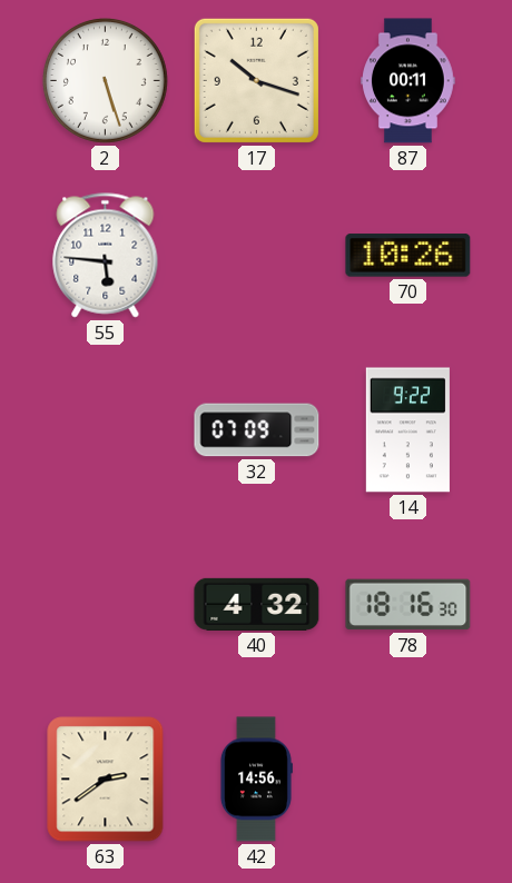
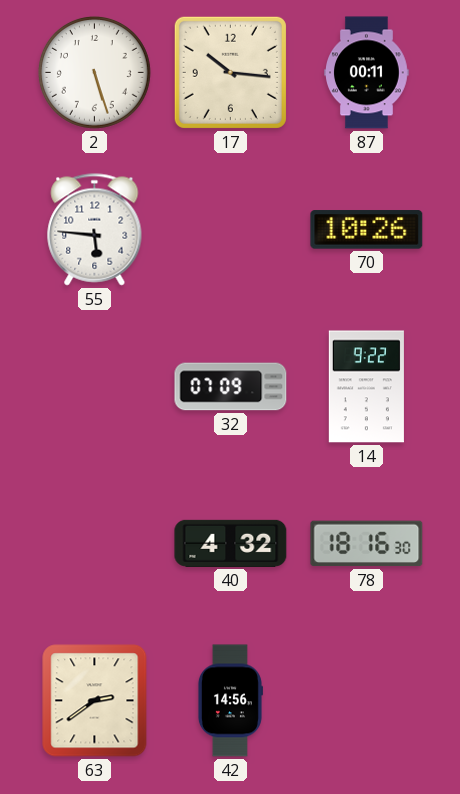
17: 10:18 -> 10:16 (230, 72)
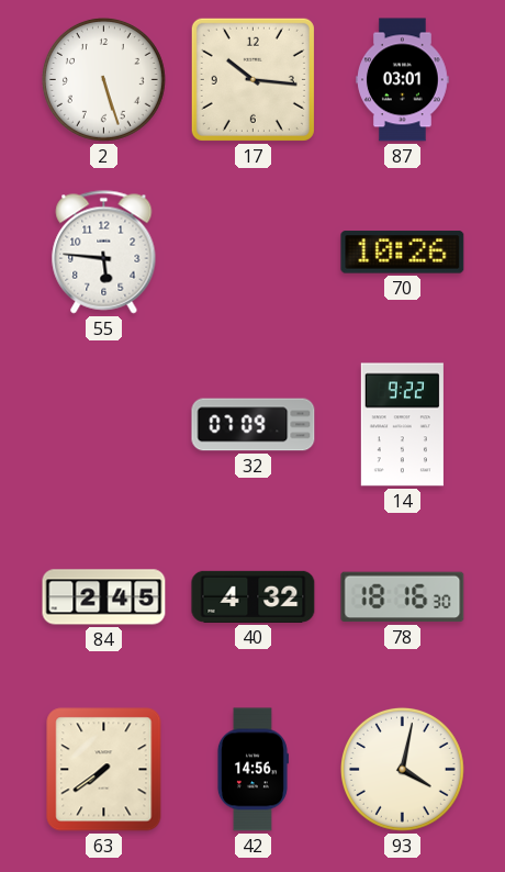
87: 00:11 -> 03:01 (403, 80)
84: none -> 2:45 (104, 597)
63: 2:39 -> 7:39 (104, 770)
93: none -> 4:02 (402, 769)
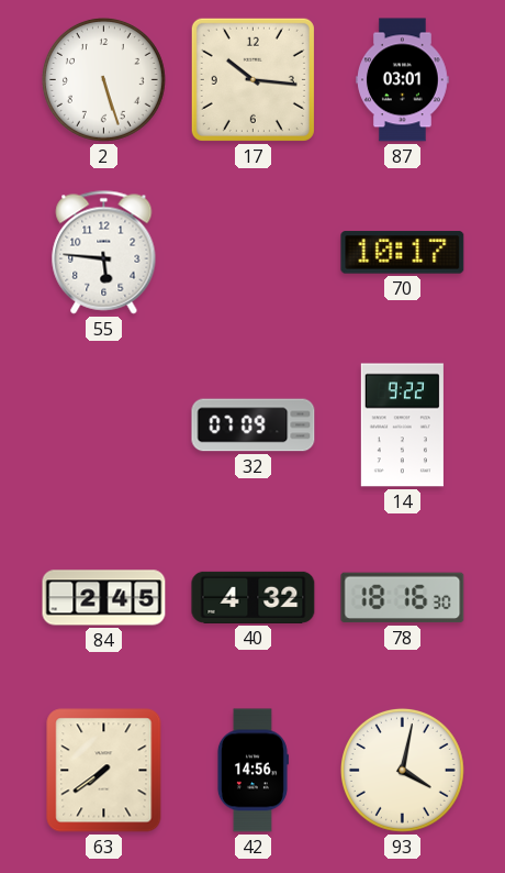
70: 10:26 -> 10:17 (403, 253)
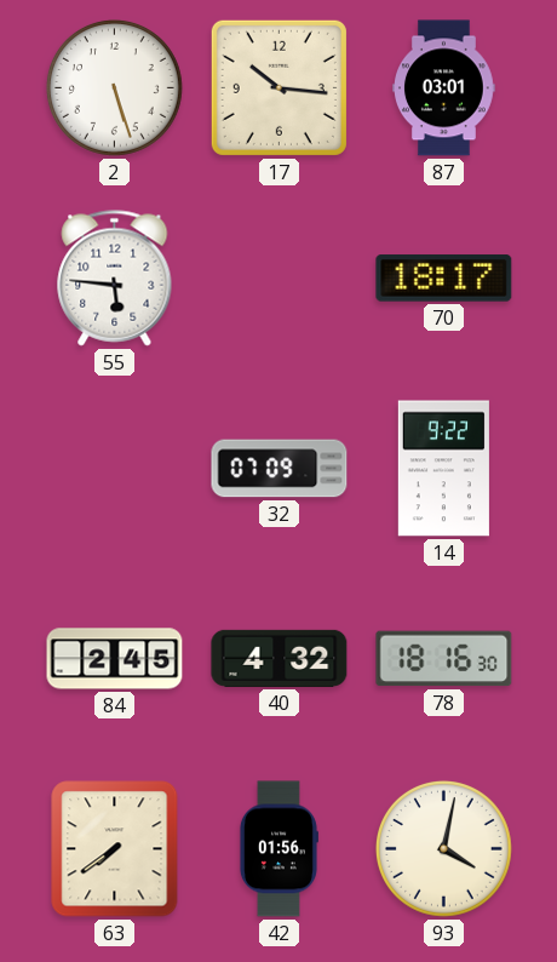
70: 10:17 -> 18:17 (444, 279)
42: 14:56 -> 01:56 (278, 849)
